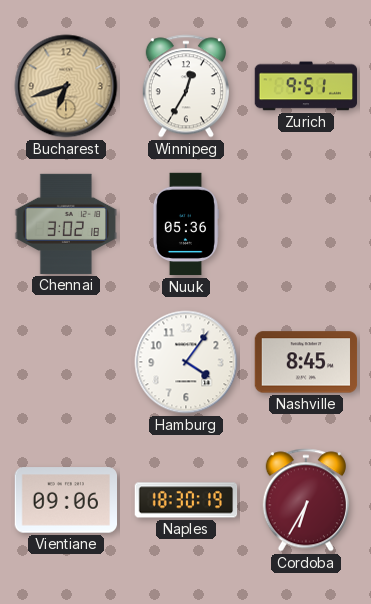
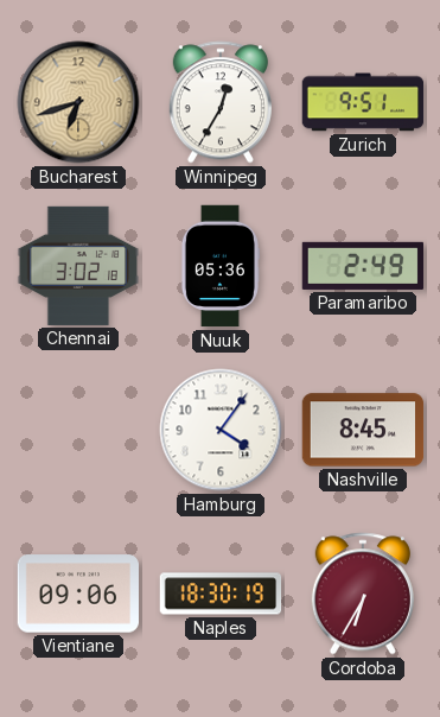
Paramaribo: none -> 2:49 (363, 266)
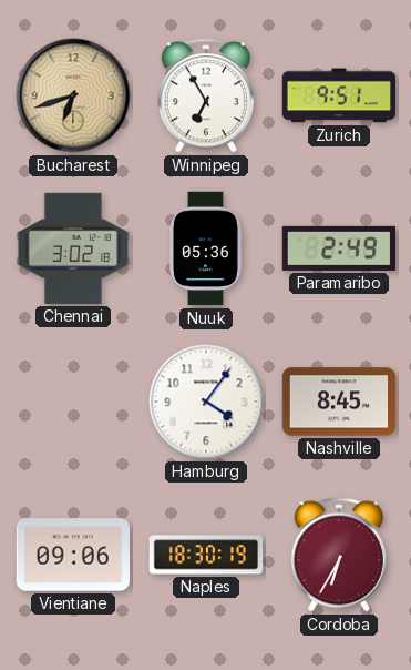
Winnipeg: 12:35 -> 6:55 (206, 95)
